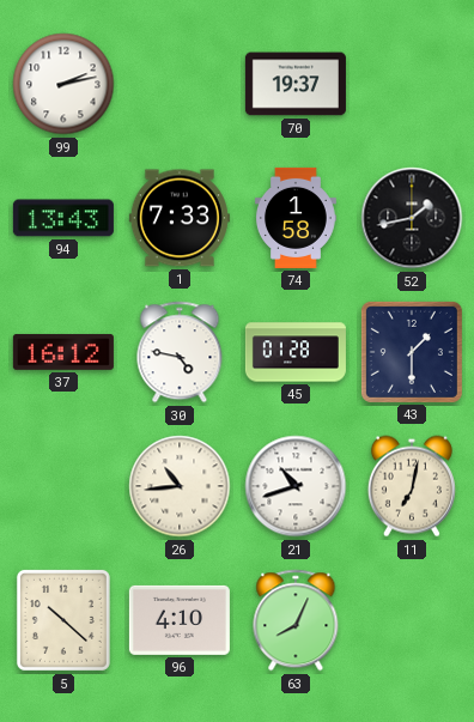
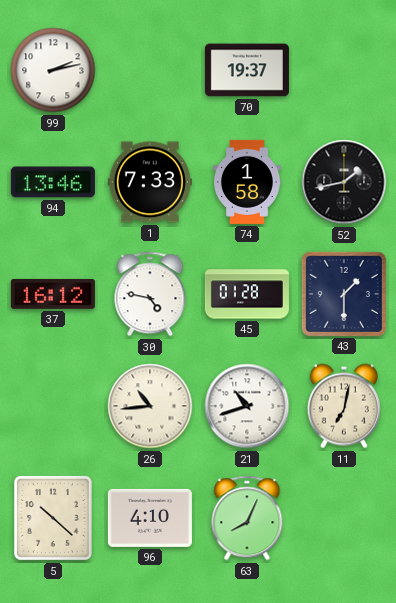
94: 13:43 -> 13:46 (53, 182)
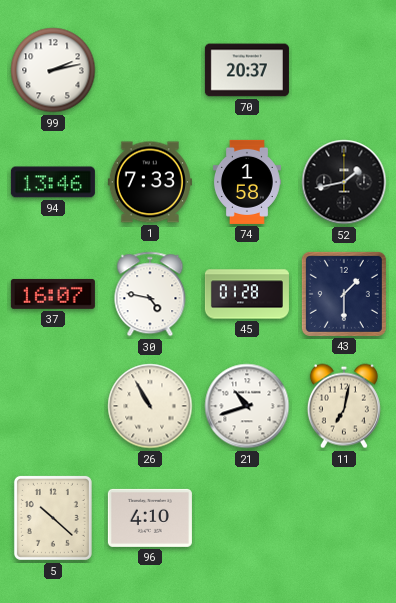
70: 19:37 -> 20:37 (247, 70)
37: 16:12 -> 16:07 (53, 294)
26: 10:44 -> 10:55 (150, 406)
63: 8:04 -> none (247, 518)
